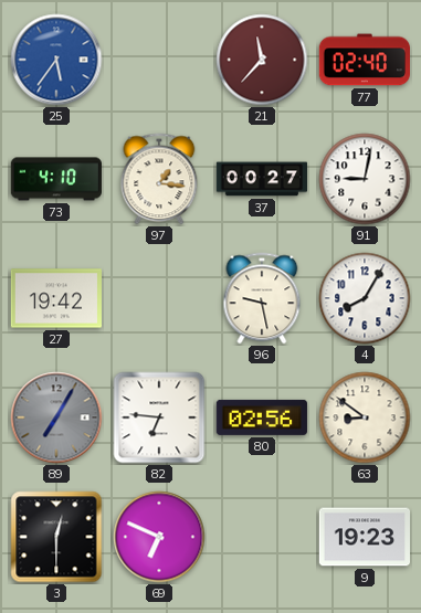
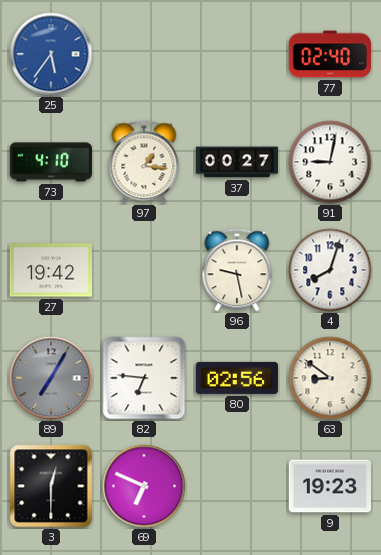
21: 11:37 -> none (262, 60)
4: 8:05 -> 8:03 (330, 270)
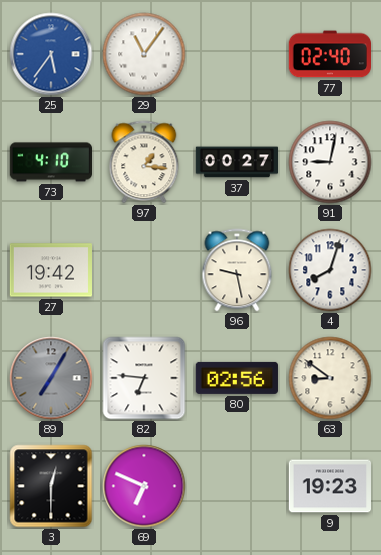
29: none -> 11:06 (144, 54)
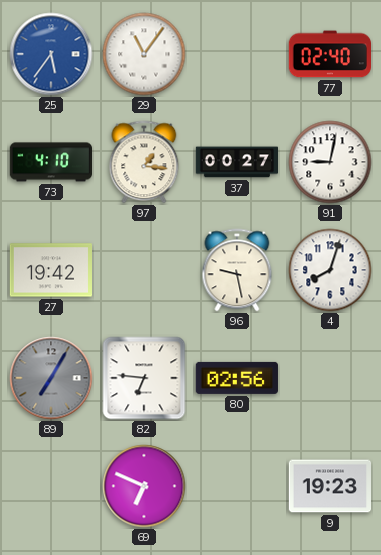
63: 8:51 -> none (330, 378)
3: 12:30 -> none (51, 486)
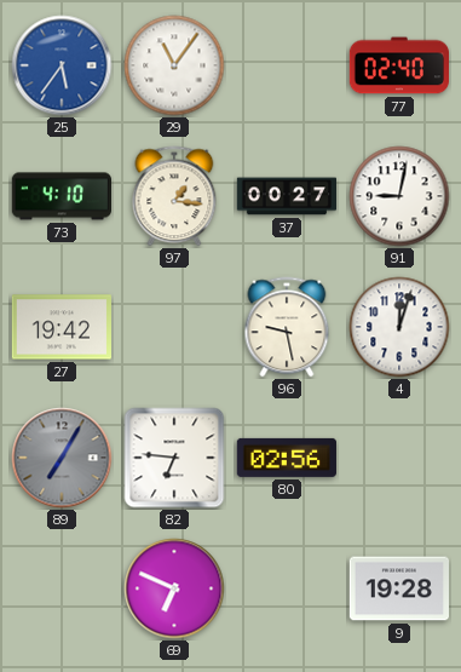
4: 8:03 -> 12:03 (399, 327)
9: 19:23 -> 19:28 (398, 588)
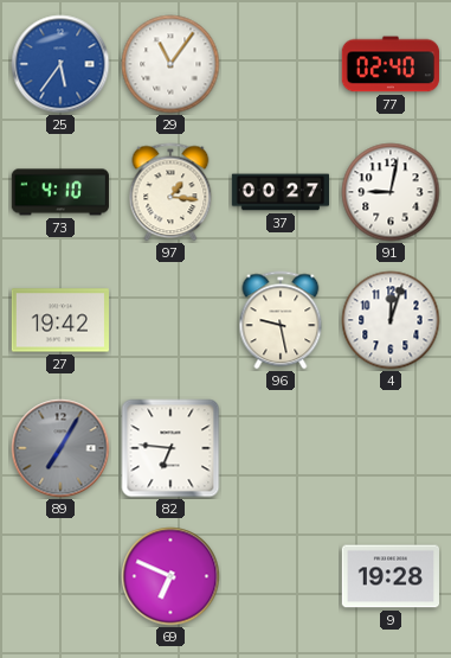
80: 02:56 -> none (287, 458)
